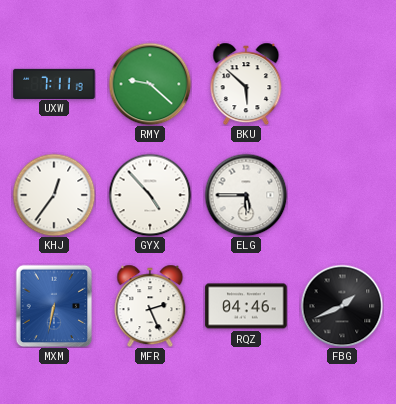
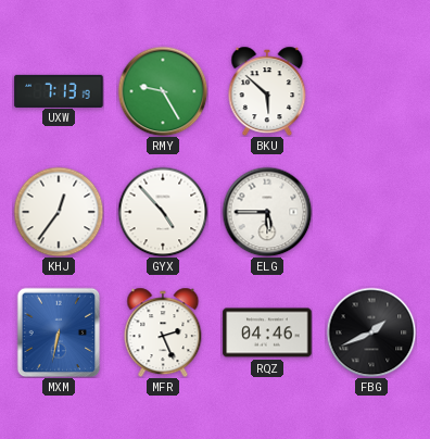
UXW: 7:11 -> 7:13 (59, 90)
RMY: 9:22 -> 9:25 (163, 91)
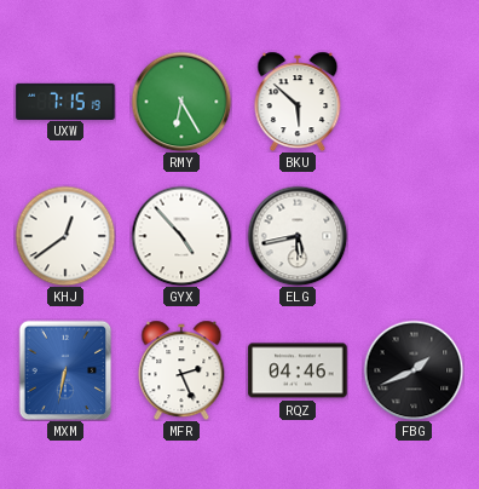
UXW: 7:13 -> 7:15 (65, 100)
RMY: 9:25 -> 6:25 (181, 102)
KHJ: 12:36 -> 12:39 (65, 236)
ELG: 5:45 -> 5:43 (298, 236)
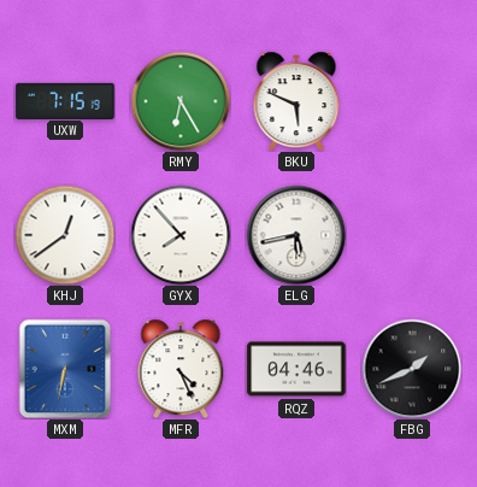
BKU: 5:52 -> 5:49 (296, 101)
GYX: 4:53 -> 7:53 (181, 235)
MFR: 2:26 -> 4:26 (181, 369)
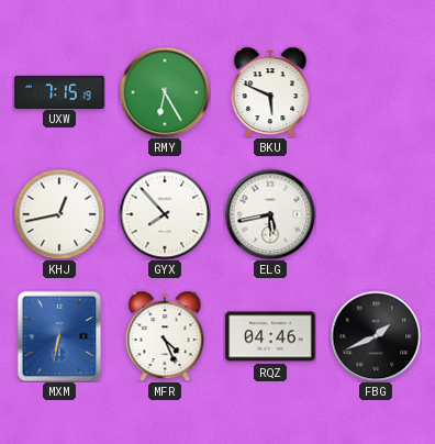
KHJ: 12:39 -> 12:43 (59, 214)
